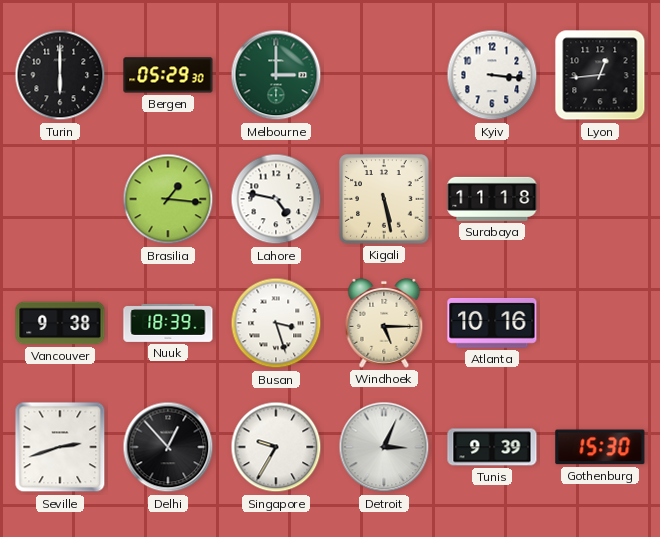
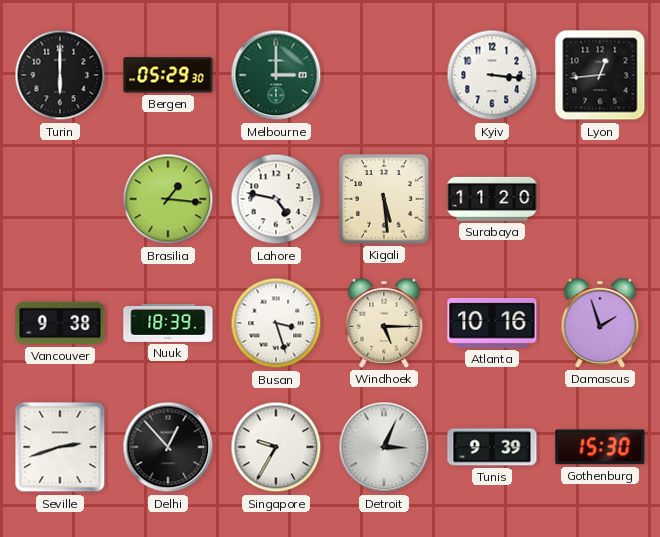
Kigali: 5:28 -> 5:29 (384, 199)
Surabaya: 11:18 -> 11:20 (492, 199)
Damascus: none -> 1:57 (600, 323)
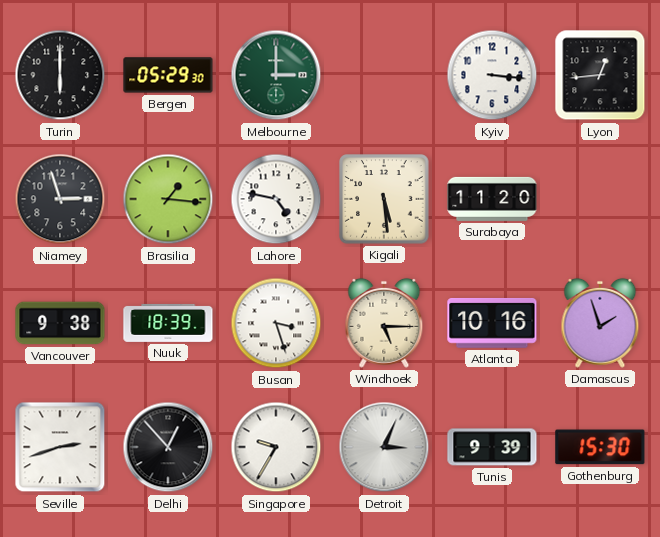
Niamey: none -> 2:57 (60, 199)
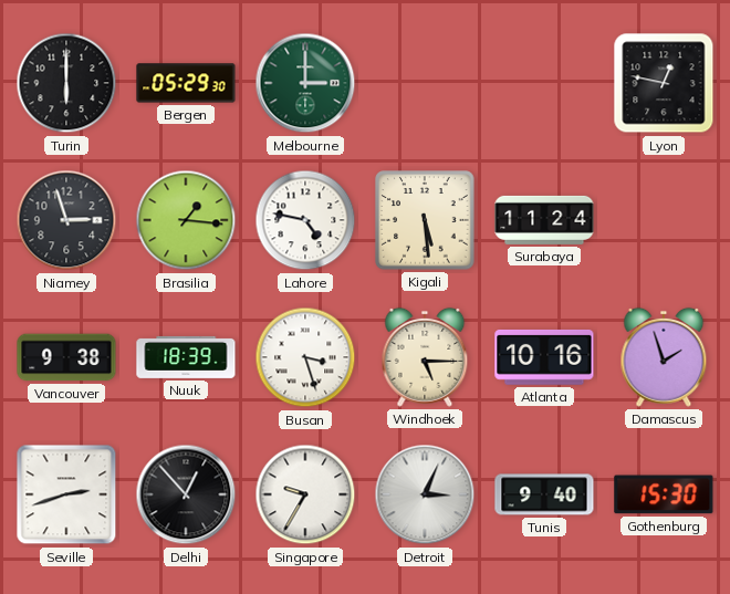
Kyiv: 3:16 -> none (492, 75)
Lyon: 12:44 -> 12:47 (664, 83)
Surabaya: 11:20 -> 11:24 (544, 220)
Tunis: 9:39 -> 9:40 (544, 494)
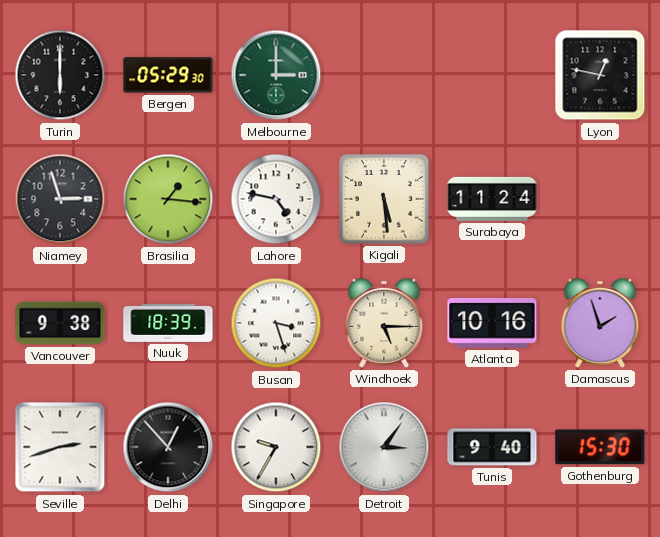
Detroit: 3:04 -> 3:06 (384, 447)
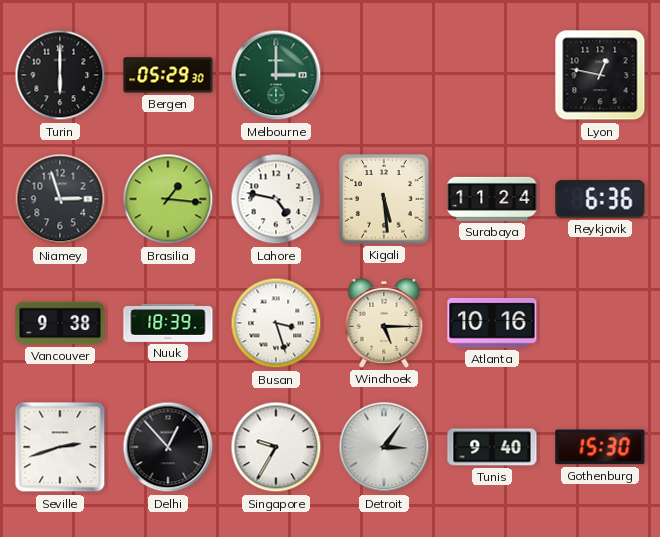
Reykjavik: none -> 6:36 (600, 199)
Damascus: 1:57 -> none (600, 323)
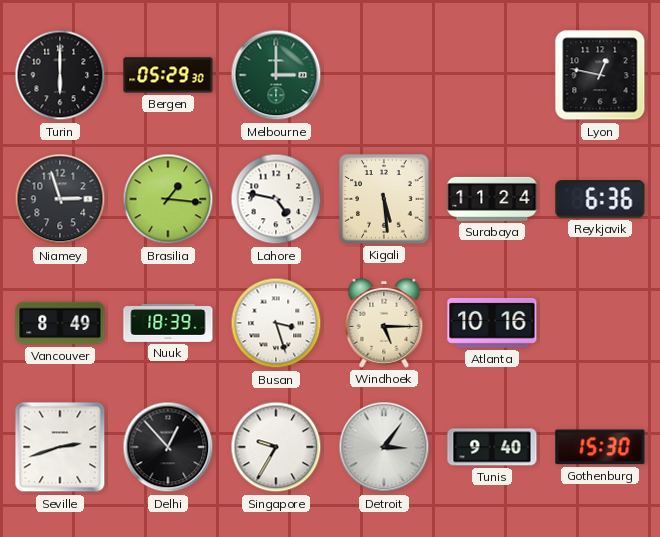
Vancouver: 9:38 -> 8:49 (60, 323)
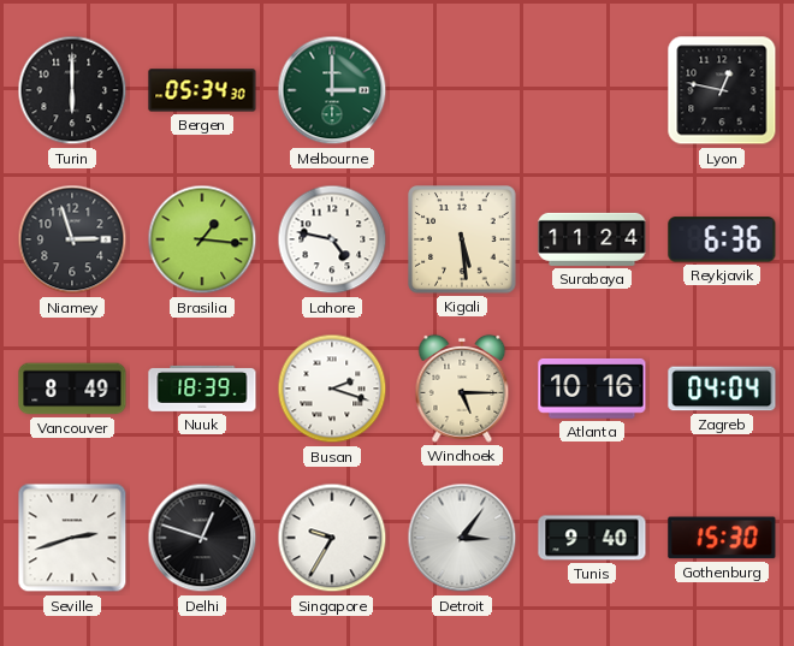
Bergen: 05:29 -> 05:34 (202, 90)
Busan: 3:27 -> 2:18 (332, 389)
Zagreb: none -> 04:04 (722, 389)
Delhi: 12:53 -> 12:48 (202, 538)
